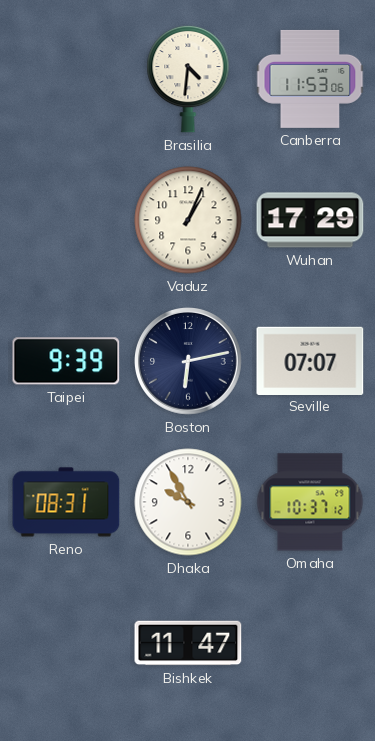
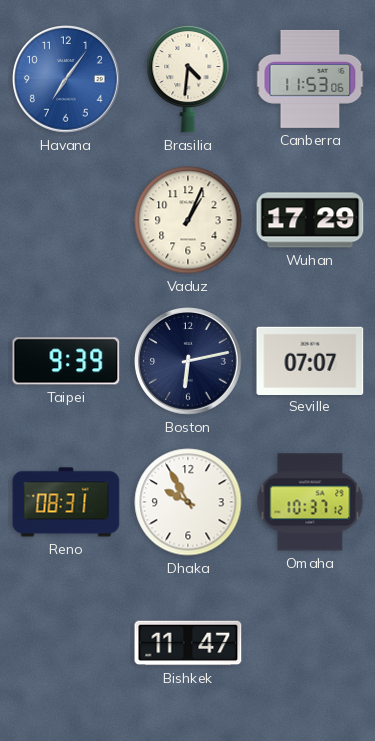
Havana: none -> 7:06 (67, 80)
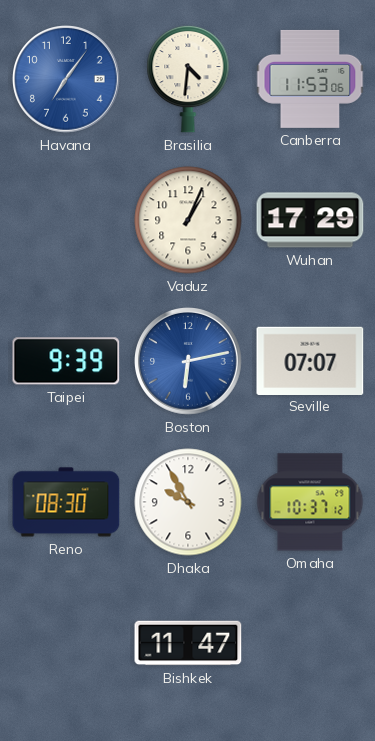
Boston dial: navy -> blue (189, 362)
Reno: 08:31 -> 08:30 (66, 502)
